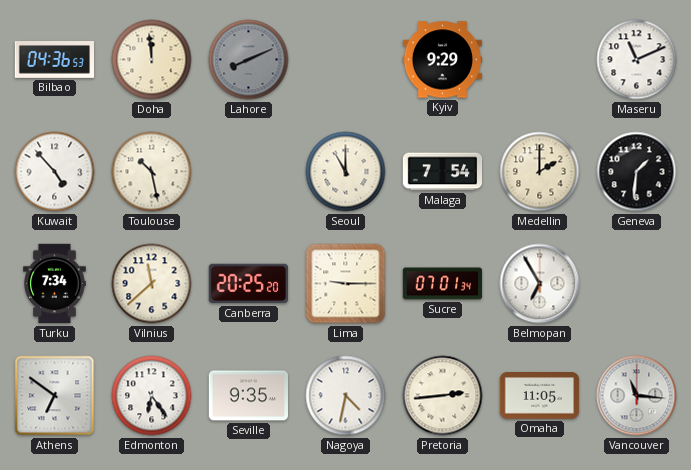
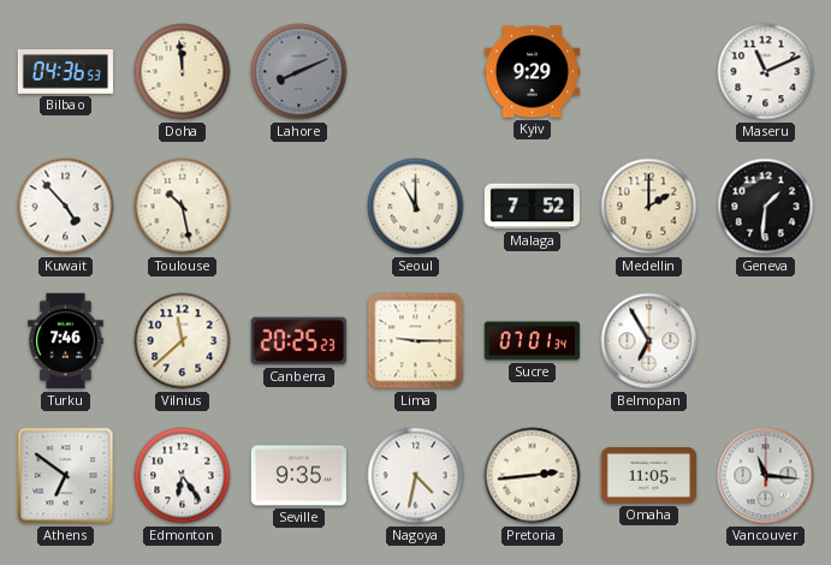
Malaga: 7:54 -> 7:52 (533, 207)
Turku: 7:34 -> 7:46 (66, 341)
Canberra: 20:25:20 -> 20:25:23 (298, 341)
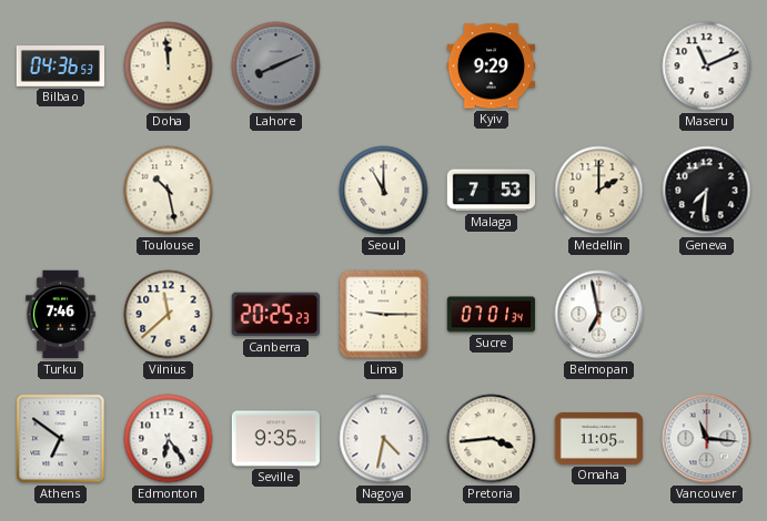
Kuwait: 4:53 -> none (66, 207)
Malaga: 7:52 -> 7:53 (492, 191)
Geneva: 1:31 -> 7:31 (707, 191)
Belmopan: 6:55 -> 6:58 (599, 315)
Pretoria: 2:44 -> 3:44 (492, 439)
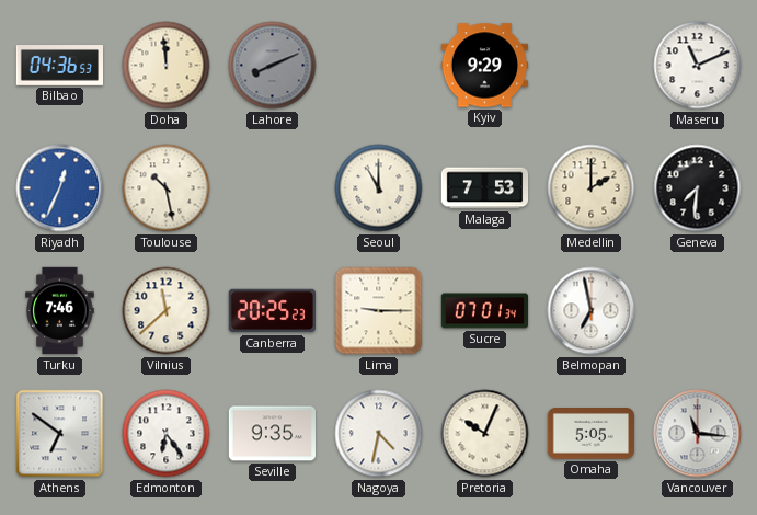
Riyadh: none -> 12:34 (60, 188)
Pretoria: 3:44 -> 10:04 (485, 434)
Omaha: 11:05 -> 5:05 (592, 434)
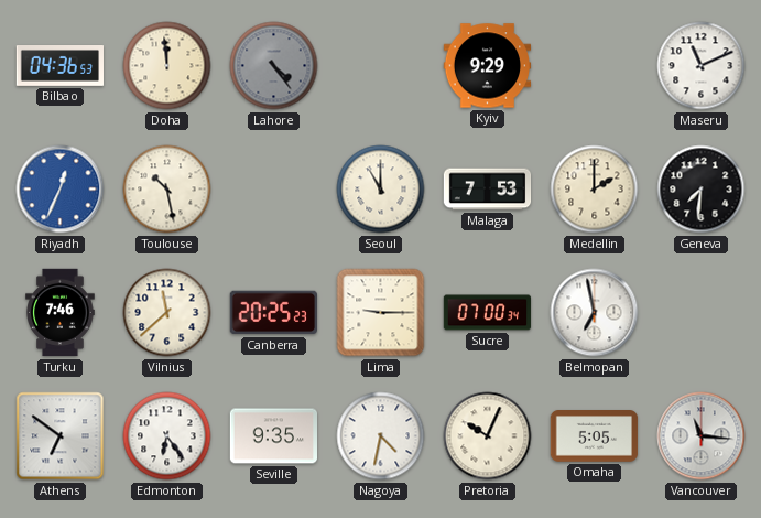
Lahore: 8:11 -> 4:24 (274, 66)
Sucre: 07:01 -> 07:00 (488, 313)
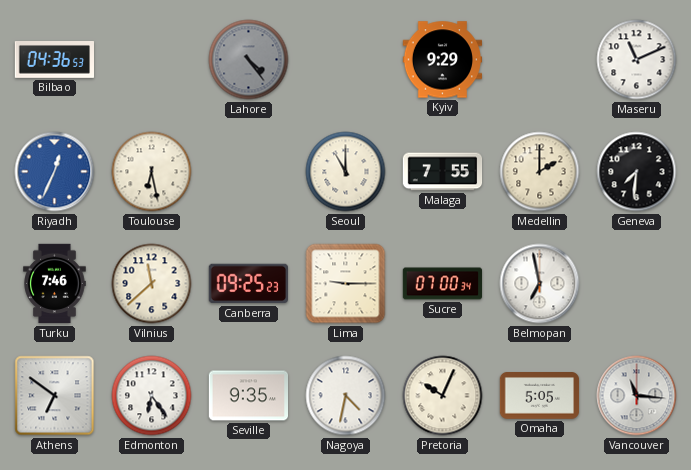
Doha: 11:59 -> none (167, 66)
Toulouse: 10:28 -> 6:28 (152, 172)
Malaga: 7:53 -> 7:55 (443, 172)
Canberra: 20:25 -> 09:25 (248, 284)
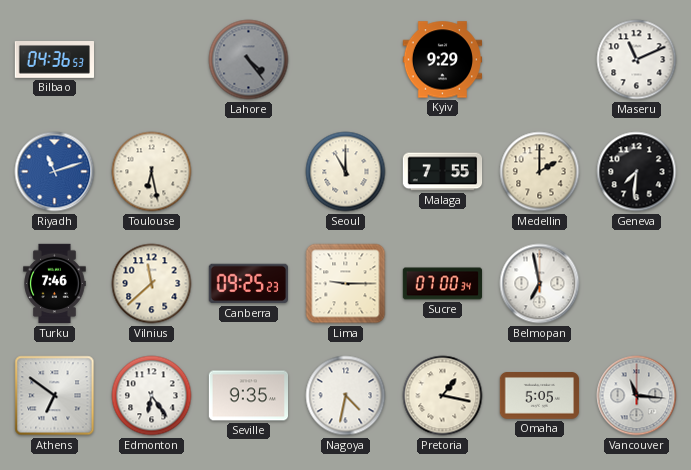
Riyadh: 12:34 -> 11:12 (55, 172)
Pretoria: 10:04 -> 1:17 (443, 396)
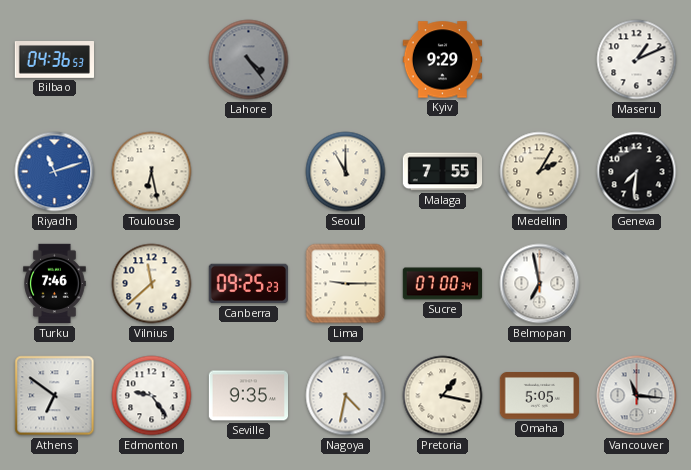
Maseru: 11:11 -> 1:11 (637, 60)
Medellin: 2:00 -> 2:05 (540, 172)
Edmonton: 6:24 -> 9:24 (152, 396)
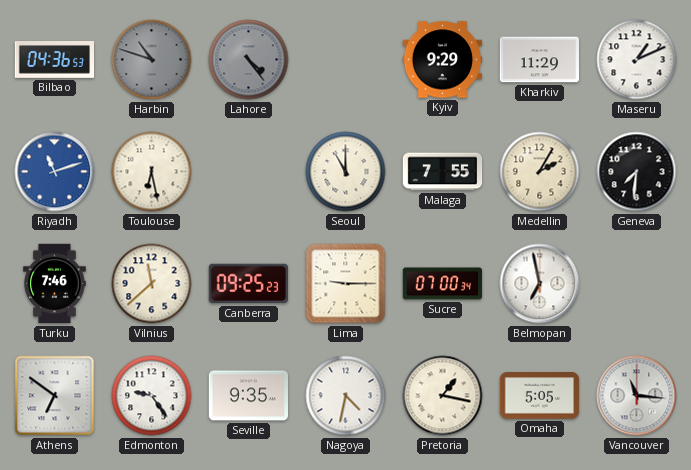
Harbin: none -> 10:48 (152, 60)
Kharkiv: none -> 11:29 (540, 60)
